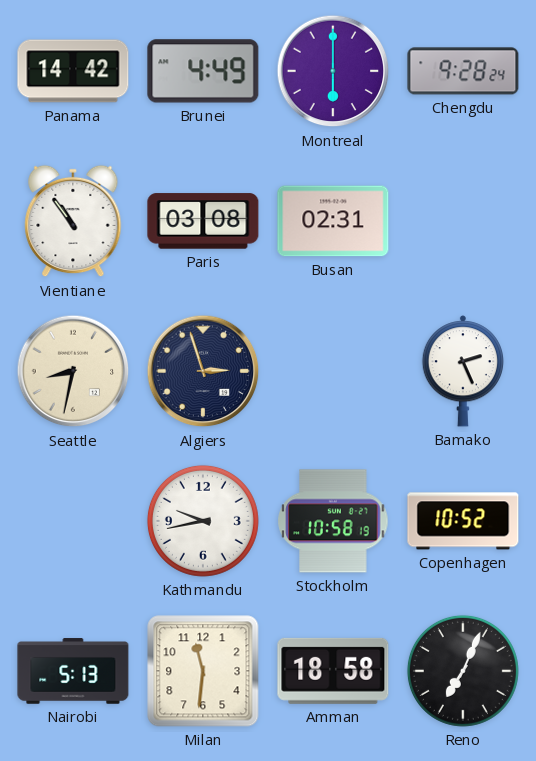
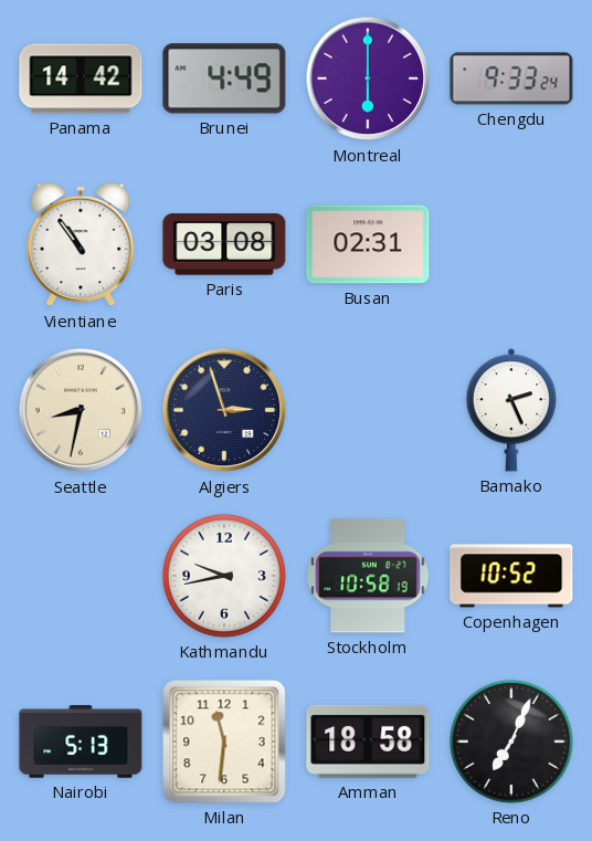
Chengdu: 9:28 -> 9:33 (511, 78)
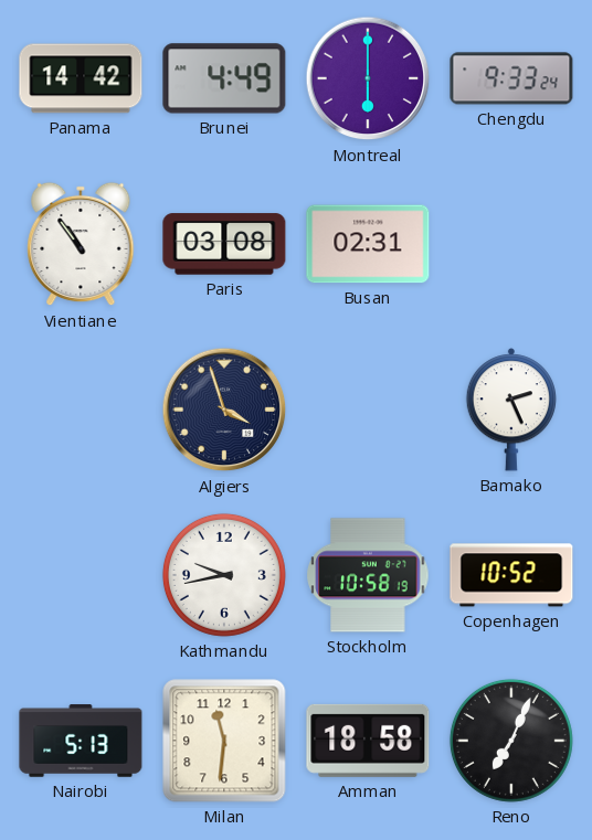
Seattle: 8:32 -> none (81, 410)
Algiers: 2:57 -> 3:57 (224, 410)
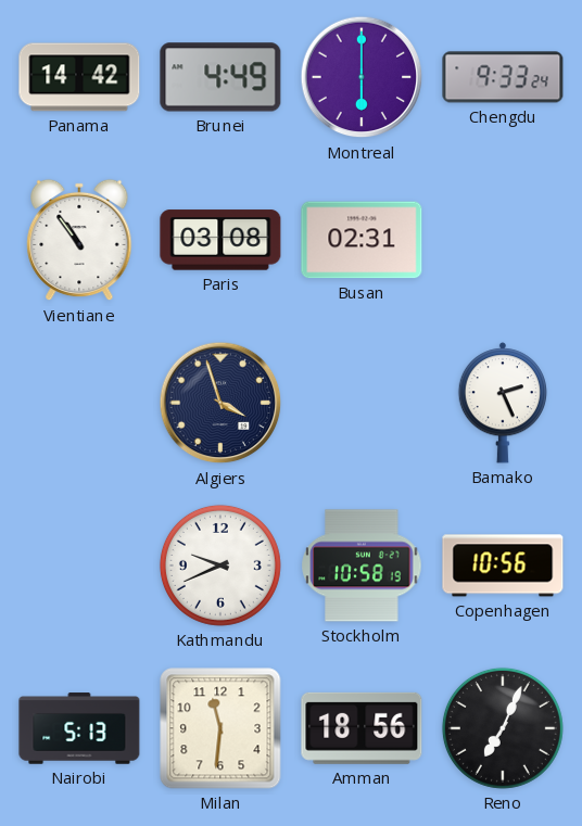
Kathmandu: 9:43 -> 9:41 (220, 566)
Copenhagen: 10:52 -> 10:56 (503, 566)
Amman: 18:58 -> 18:56 (362, 728)
